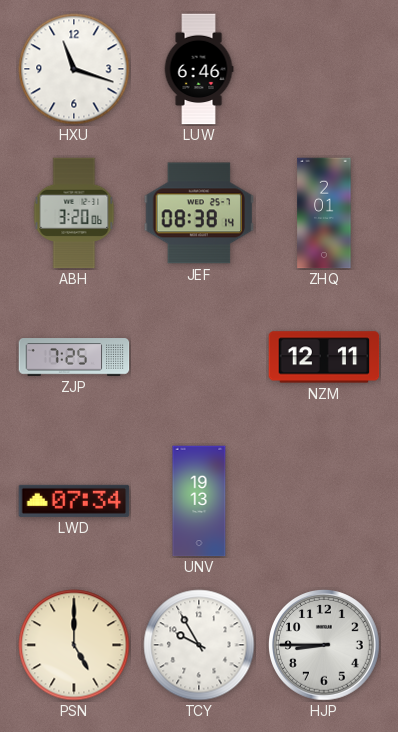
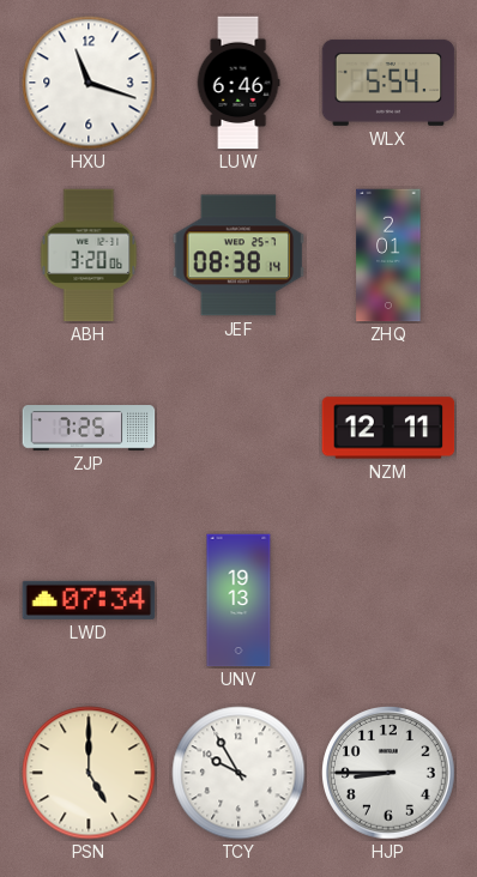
WLX: none -> 5:54 (388, 83)
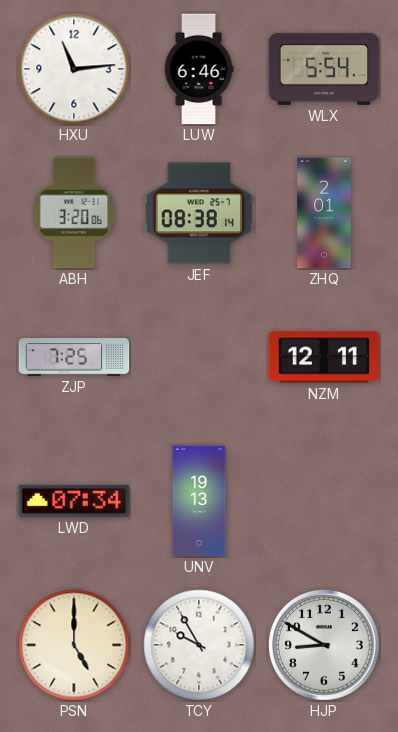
HXU: 11:18 -> 11:14 (74, 69)
HJP: 8:45 -> 8:50 (325, 646)
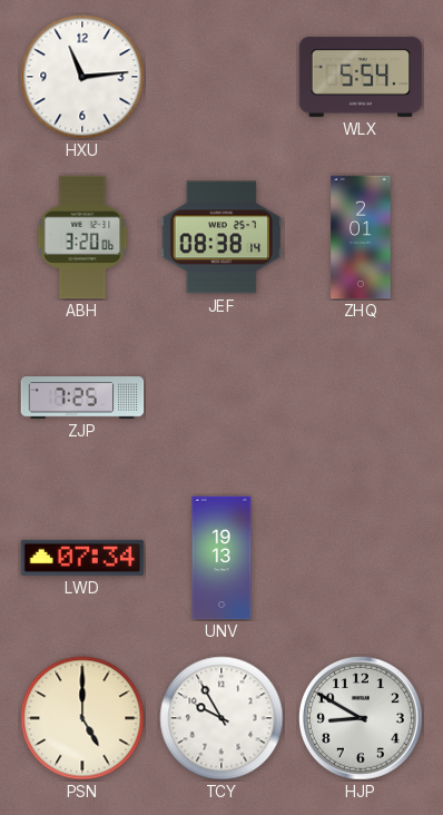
LUW: 6:46 -> none (199, 69)
NZM: 12:11 -> none (324, 357)
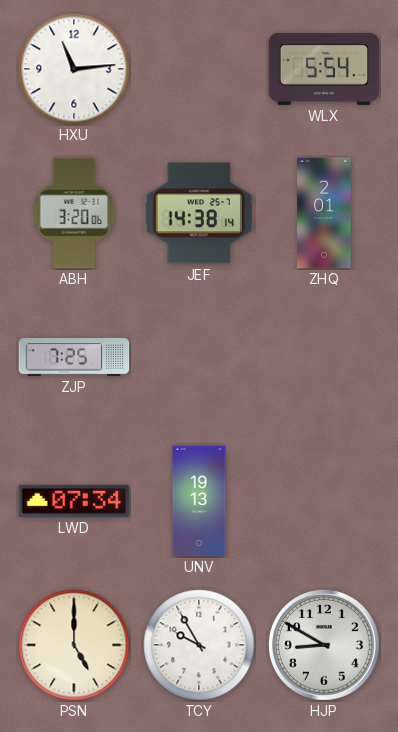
JEF: 08:38 -> 14:38 (199, 213)
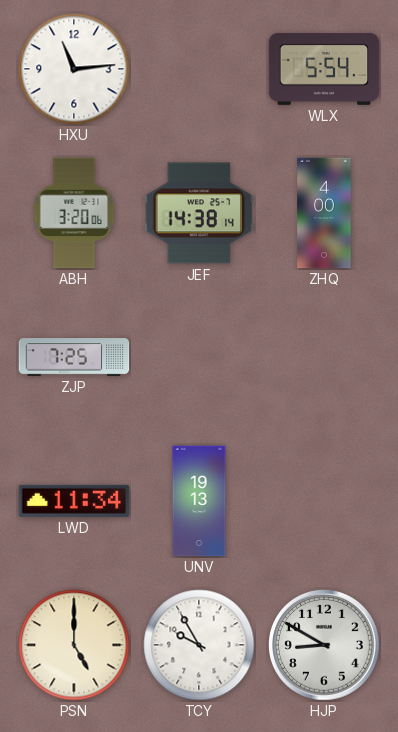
ZHQ: 2:01 -> 4:00 (324, 213)
LWD: 07:34 -> 11:34 (74, 501)
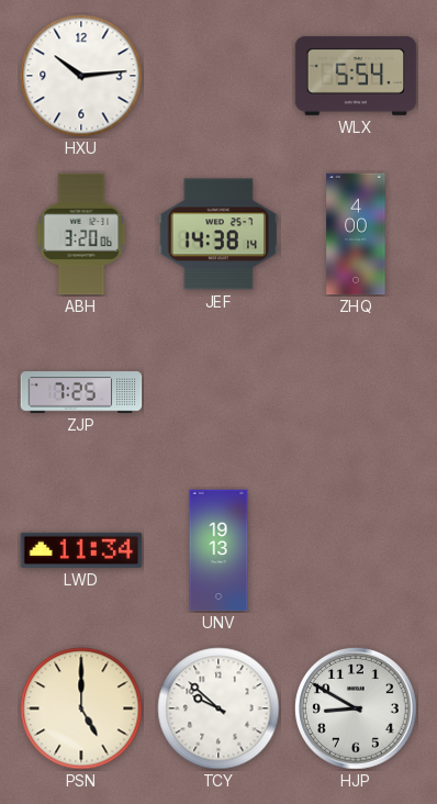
HXU: 11:14 -> 10:14 (81, 76)
TCY: 9:55 -> 9:52 (218, 708)
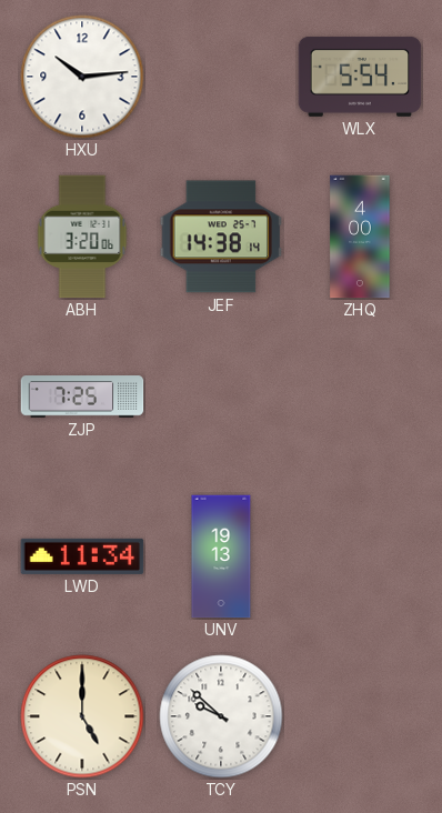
HJP: 8:50 -> none (357, 710)
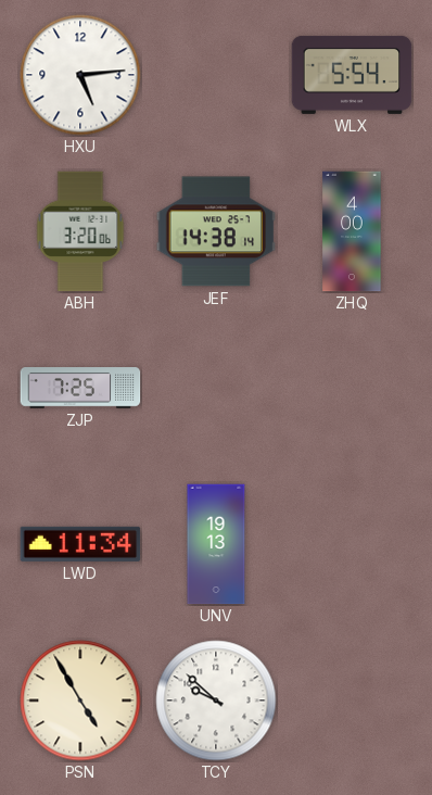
HXU: 10:14 -> 5:14 (80, 75)
PSN: 5:00 -> 4:55 (80, 701)
